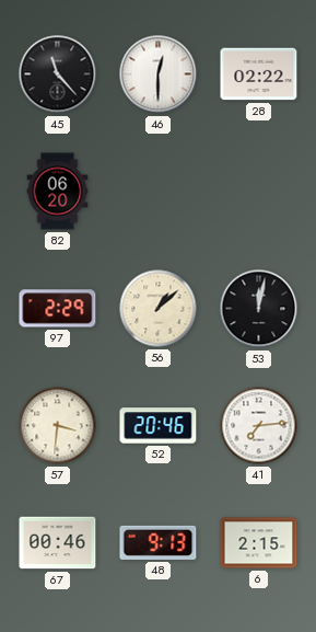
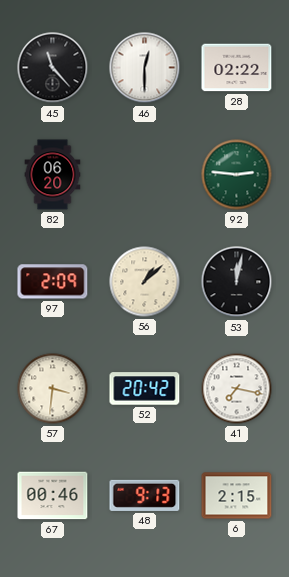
92: none -> 2:46 (237, 175)
97: 2:29 -> 2:09 (53, 282)
52: 20:46 -> 20:42 (145, 389)
41: 7:14 -> 7:17 (237, 389)
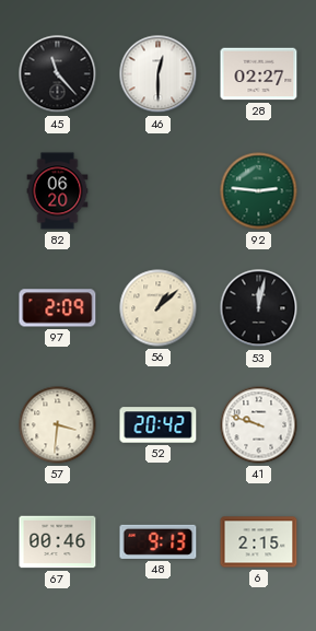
28: 02:22 -> 02:27 (259, 74)
41: 7:17 -> 9:48 (259, 425)
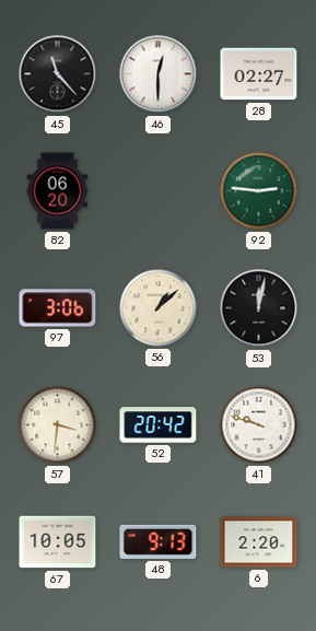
97: 2:09 -> 3:06 (58, 308)
67: 00:46 -> 10:05 (58, 542)
6: 2:15 -> 2:20 (259, 542)
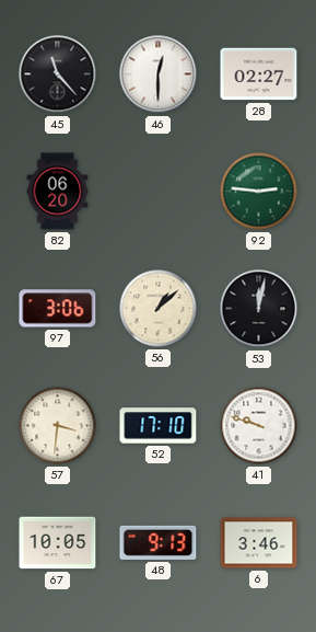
52: 20:42 -> 17:10 (159, 426)
6: 2:20 -> 3:46 (259, 543)
